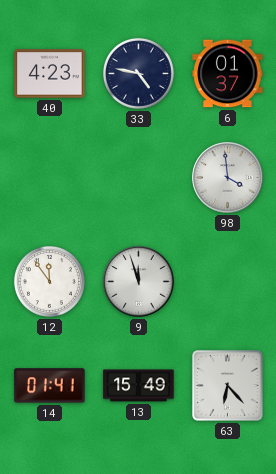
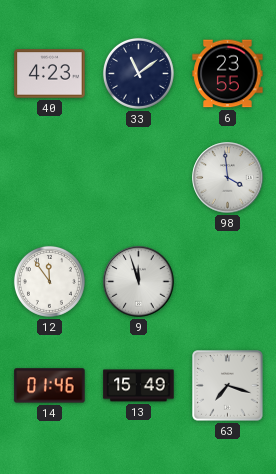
33: 4:47 -> 11:09 (138, 73)
6: 01:37 -> 23:55 (228, 74)
14: 01:41 -> 01:46 (50, 386)
63: 6:23 -> 7:18 (228, 386)
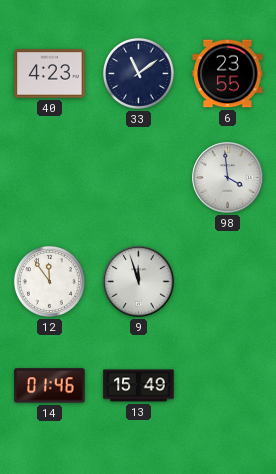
63: 7:18 -> none (228, 386)
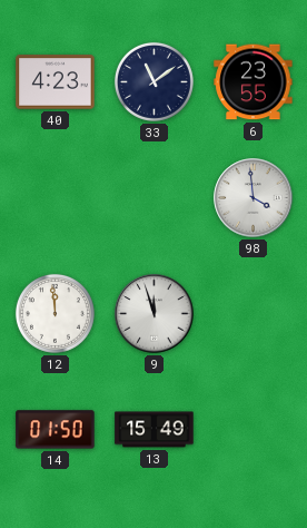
12: 11:54 -> 11:59 (55, 313)
14: 01:46 -> 01:50 (56, 430)
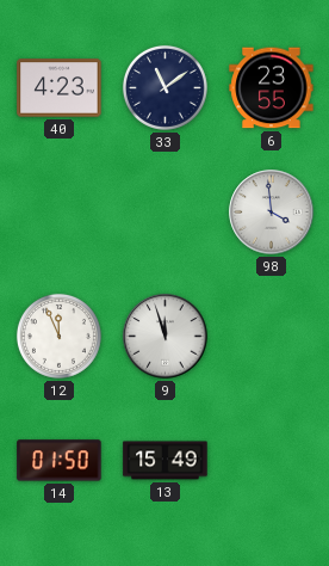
12: 11:59 -> 11:56 (58, 336)
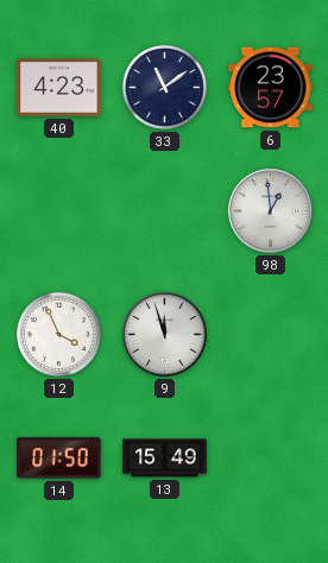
6: 23:55 -> 23:57 (271, 88)
98: 3:59 -> 12:59 (271, 211)
12: 11:56 -> 3:56 (58, 334)
